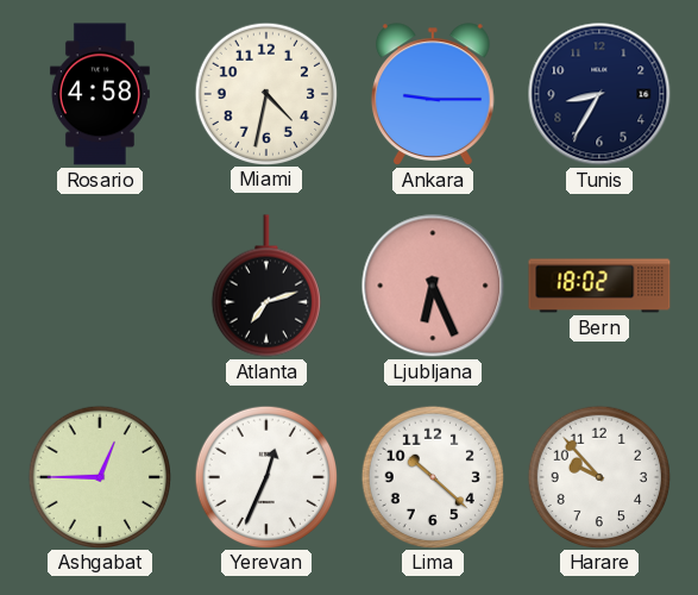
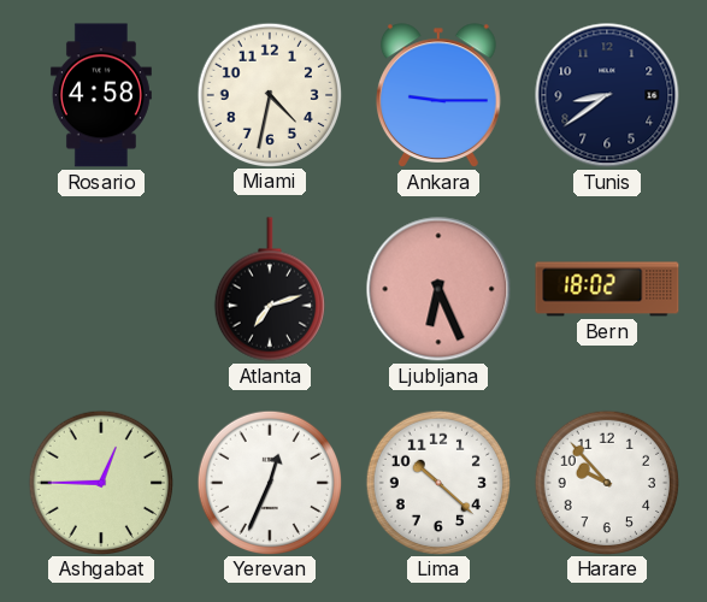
Tunis: 8:35 -> 8:39 (607, 95)
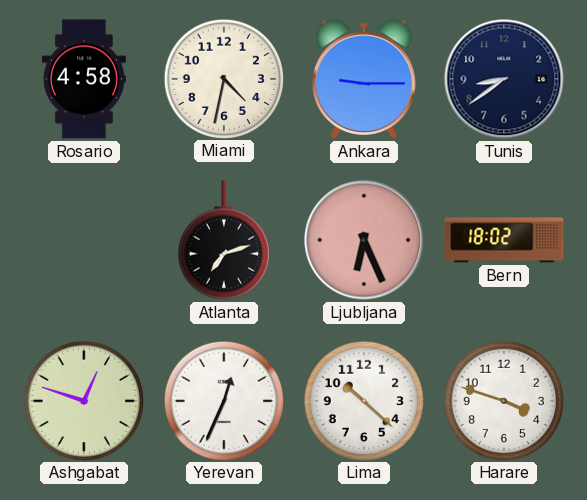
Ashgabat: 12:45 -> 12:48 (83, 400)
Harare: 9:53 -> 3:48 (503, 400)
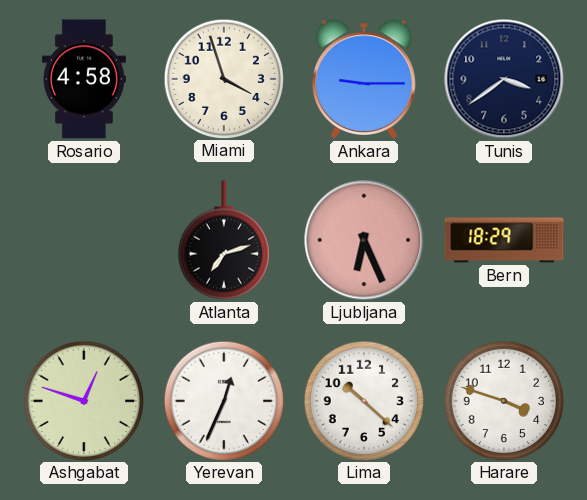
Miami: 4:32 -> 3:57 (223, 78)
Tunis: 8:39 -> 3:39 (504, 79)
Bern: 18:02 -> 18:29 (504, 240)
